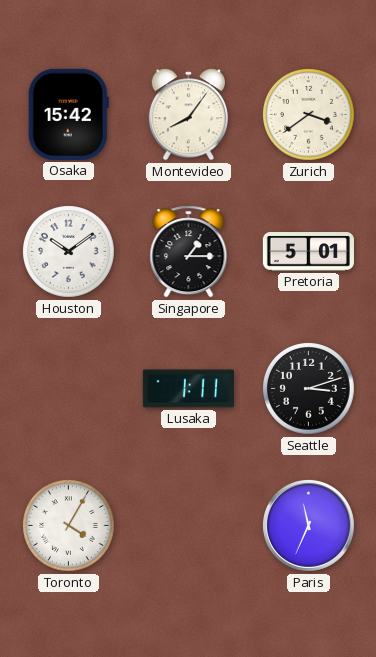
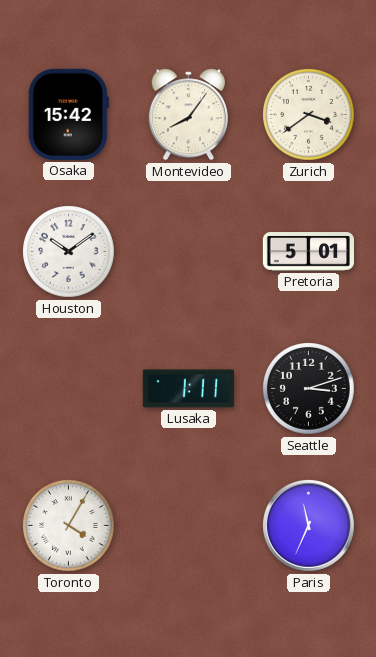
Singapore: 1:15 -> none (189, 252)
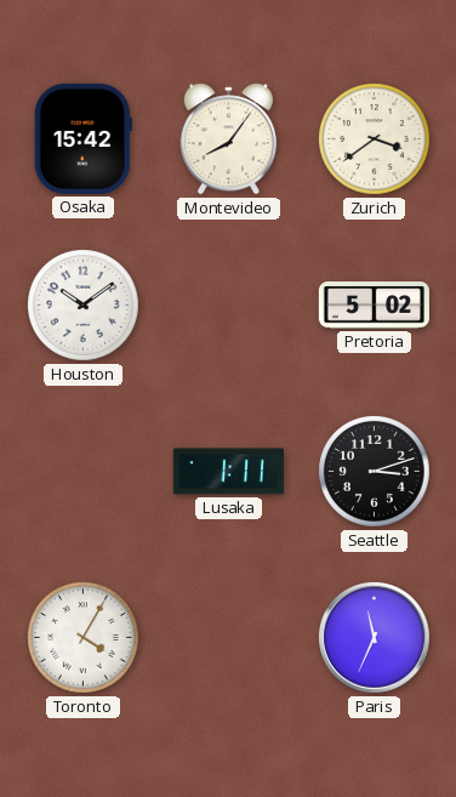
Pretoria: 5:01 -> 5:02 (374, 306)
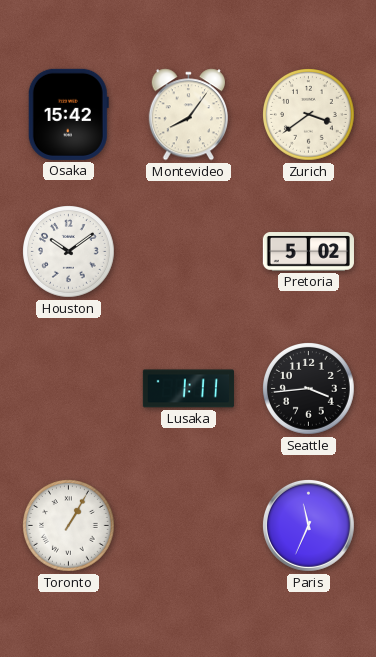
Seattle: 3:12 -> 3:44 (309, 389)
Toronto: 4:05 -> 1:05 (69, 526)
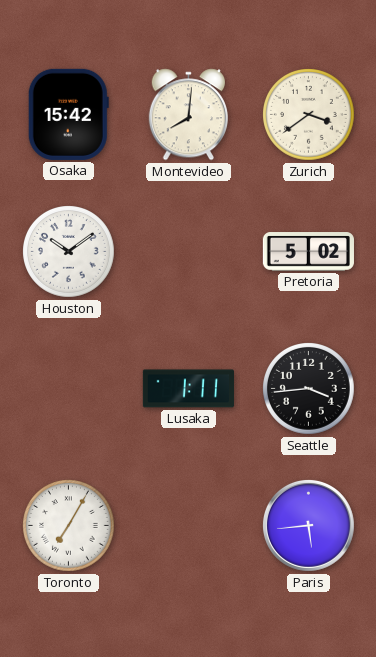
Montevideo: 8:06 -> 8:01 (188, 115)
Toronto: 1:05 -> 7:05 (69, 526)
Paris: 11:34 -> 5:44 (308, 525)
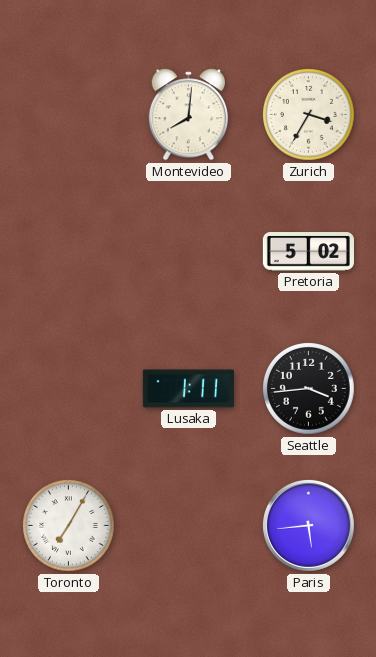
Osaka: 15:42 -> none (68, 114)
Zurich: 3:39 -> 3:35 (309, 115)
Houston: 10:09 -> none (69, 252)
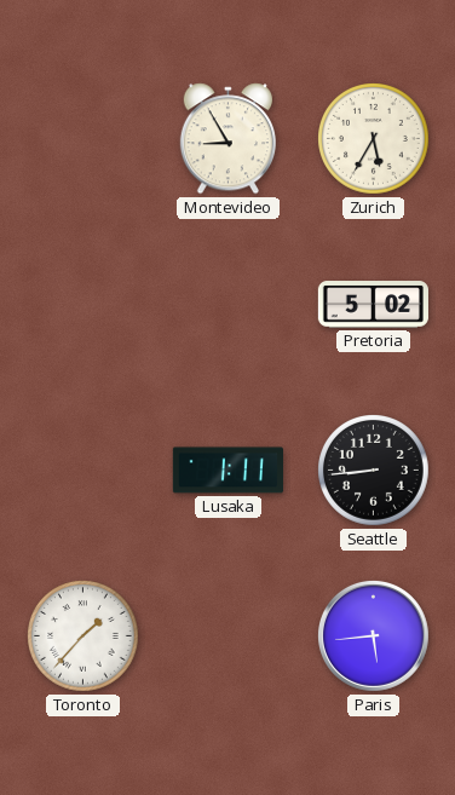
Montevideo: 8:01 -> 8:55 (227, 139)
Zurich: 3:35 -> 5:35 (374, 139)
Seattle: 3:44 -> 8:44 (374, 471)
Toronto: 7:05 -> 1:37 (83, 636)
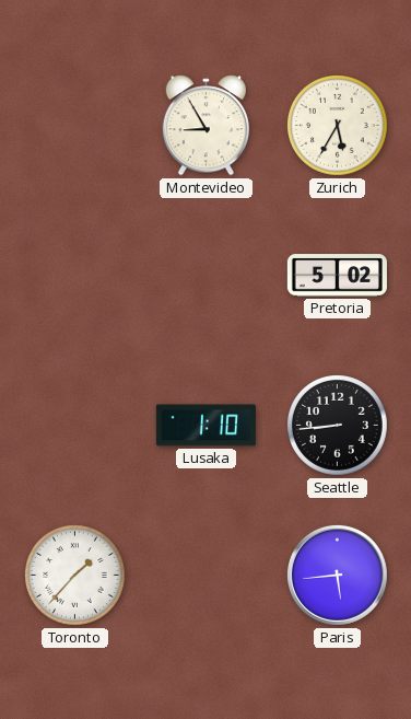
Lusaka: 1:11 -> 1:10 (205, 426)
